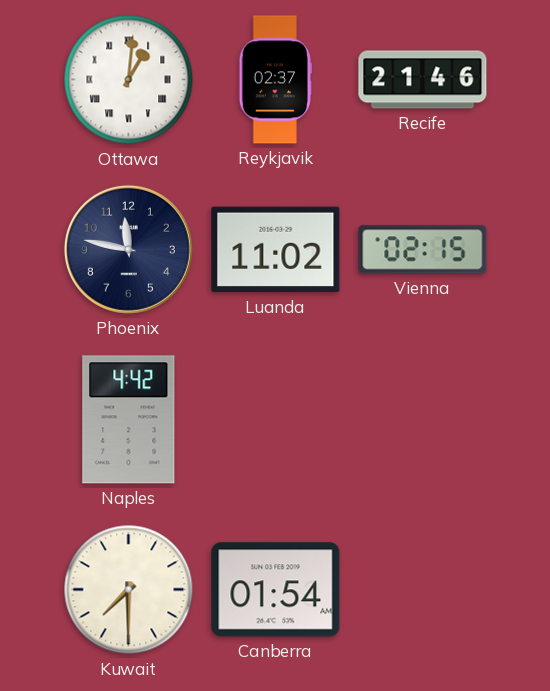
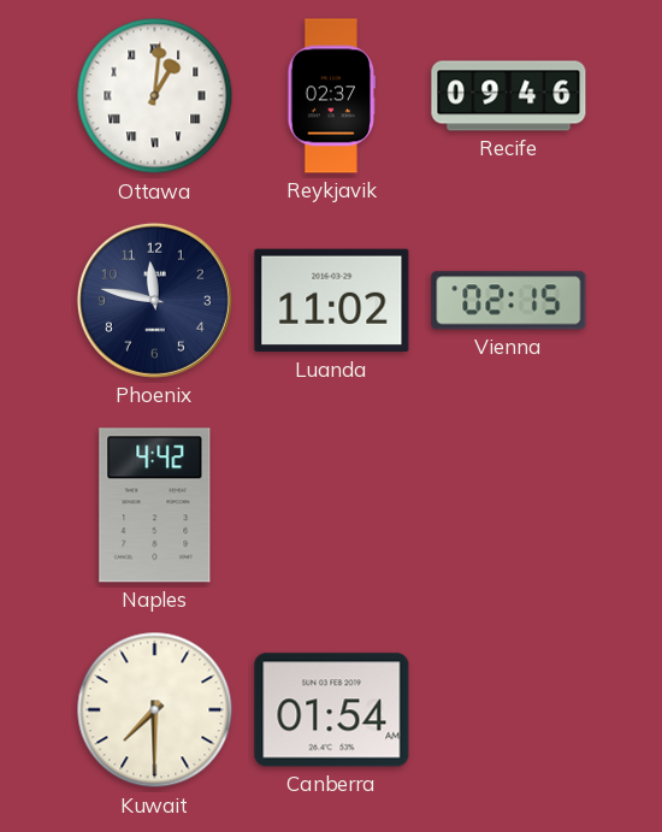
Recife: 21:46 -> 09:46 (509, 96)
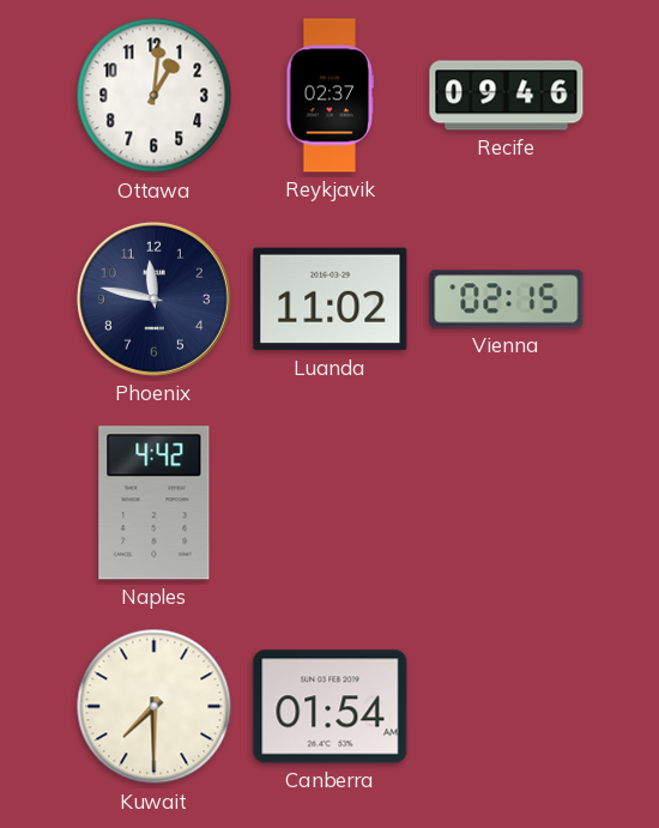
Ottawa numerals: Roman -> Arabic (155, 96)
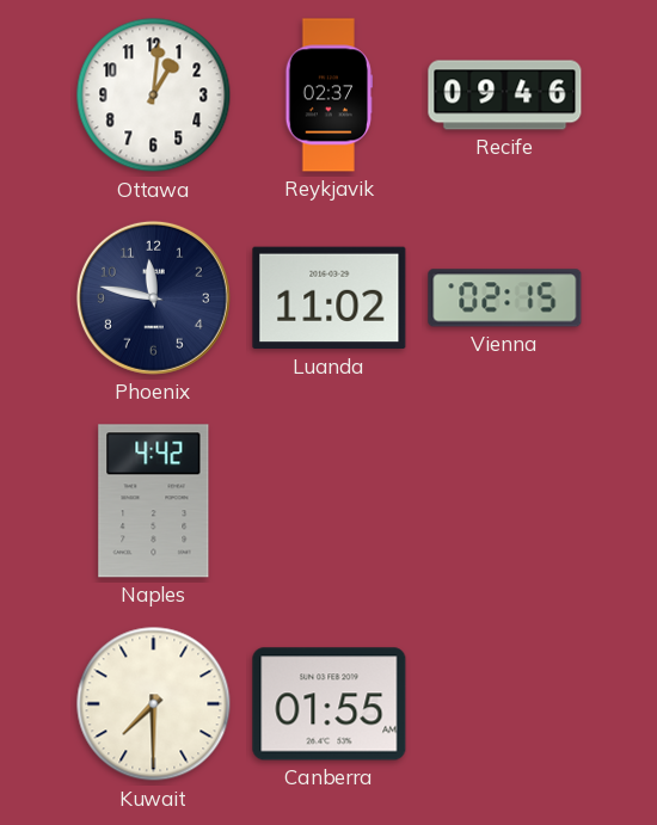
Canberra: 01:54 -> 01:55 (330, 704)
